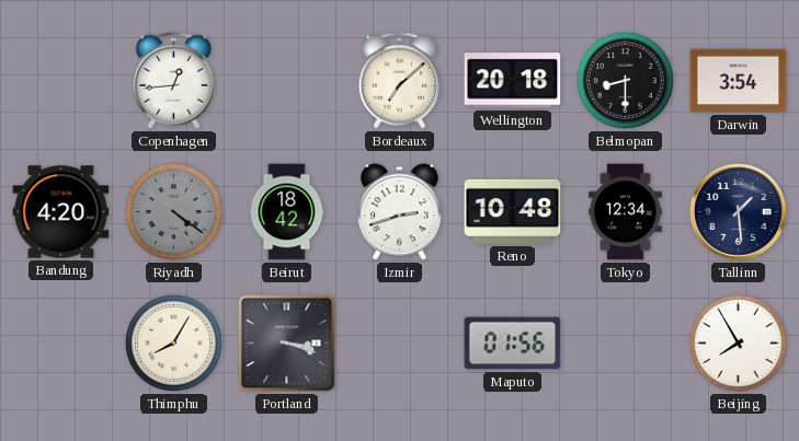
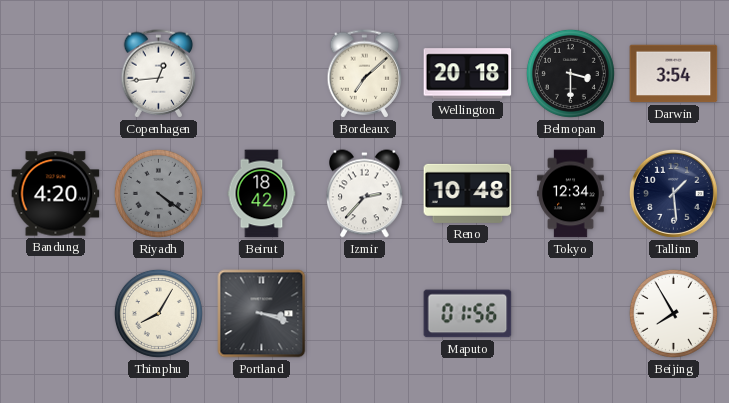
Belmopan: 8:30 -> 3:30 (570, 73)
Izmir: 2:42 -> 2:37 (365, 194)
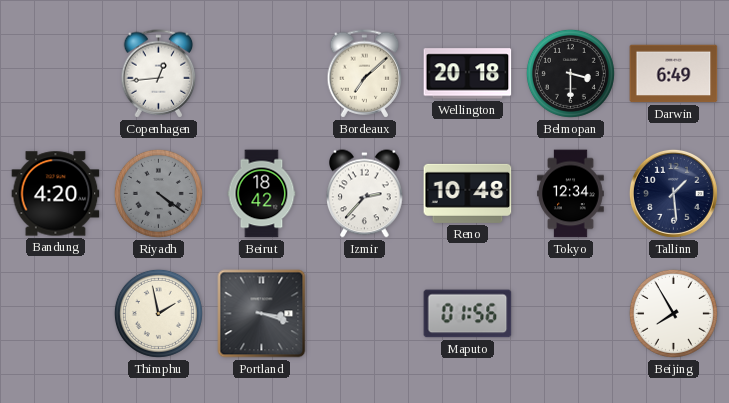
Darwin: 3:54 -> 6:49 (674, 74)
Thimphu: 8:05 -> 1:58 (158, 313)
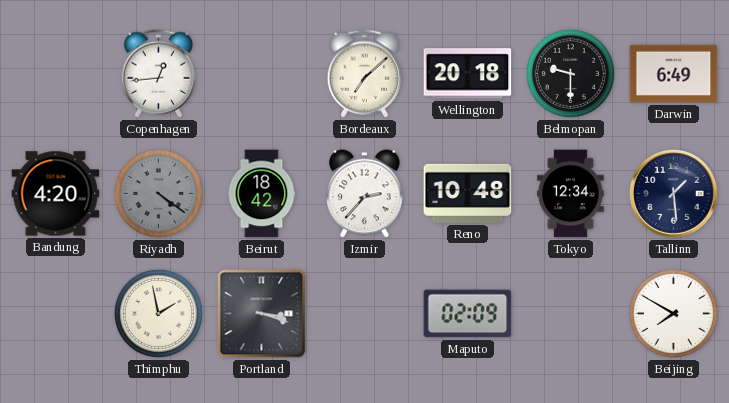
Belmopan: 3:30 -> 9:30 (570, 73)
Maputo: 01:56 -> 02:09 (468, 314)
Beijing: 7:55 -> 7:50 (673, 313)
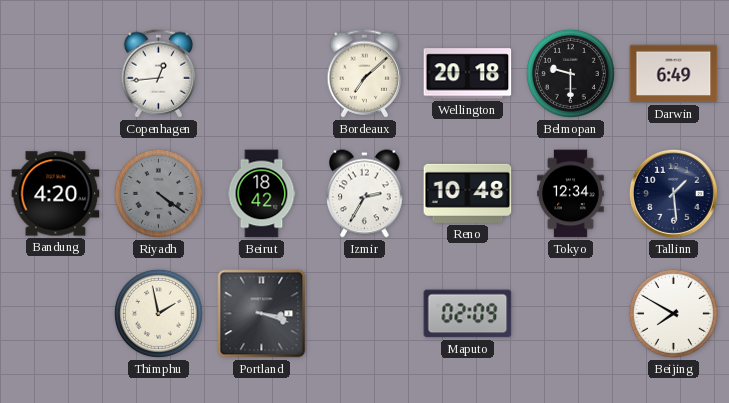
Izmir: 2:37 -> 2:35 (365, 194)
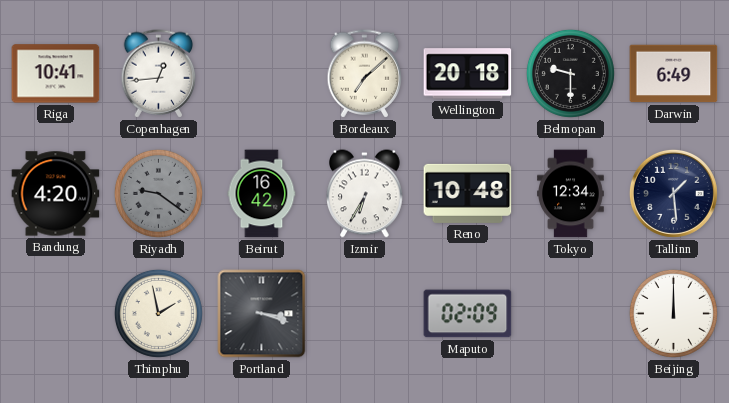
Riga: none -> 10:41 (56, 74)
Riyadh: 4:21 -> 9:21 (158, 193)
Beirut: 18:42 -> 16:42 (262, 194)
Izmir: 2:35 -> 6:35 (365, 194)
Beijing: 7:50 -> 12:00 (673, 313)
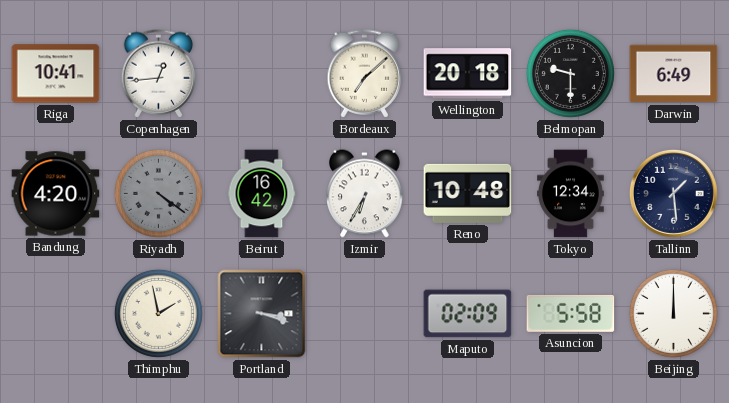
Riyadh: 9:21 -> 4:21 (158, 193)
Asuncion: none -> 5:58 (571, 313)
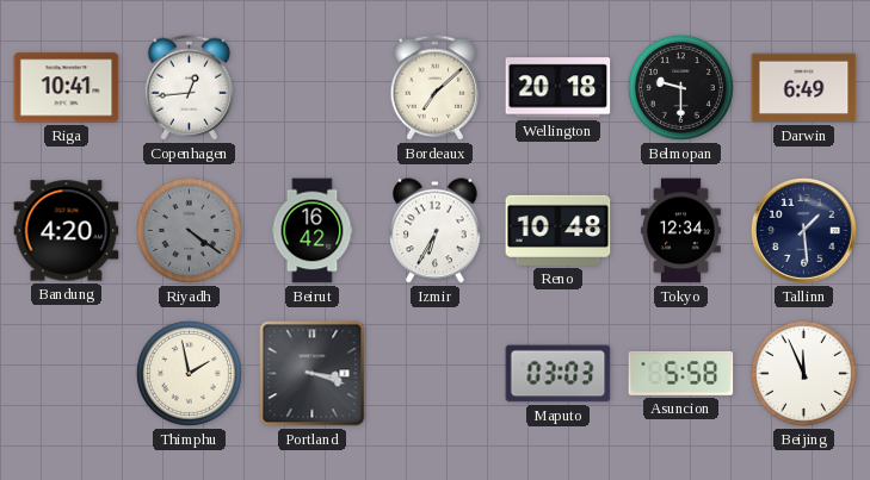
Maputo: 02:09 -> 03:03 (559, 374)
Beijing: 12:00 -> 11:56 (803, 373)
